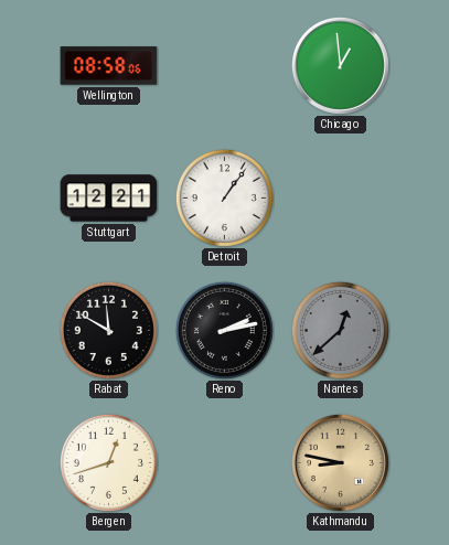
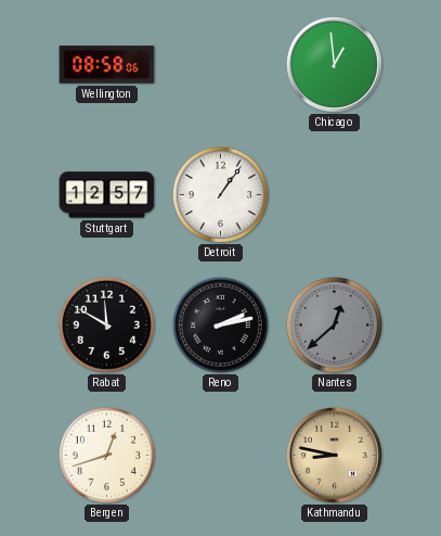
Stuttgart: 12:21 -> 12:57 (107, 195)
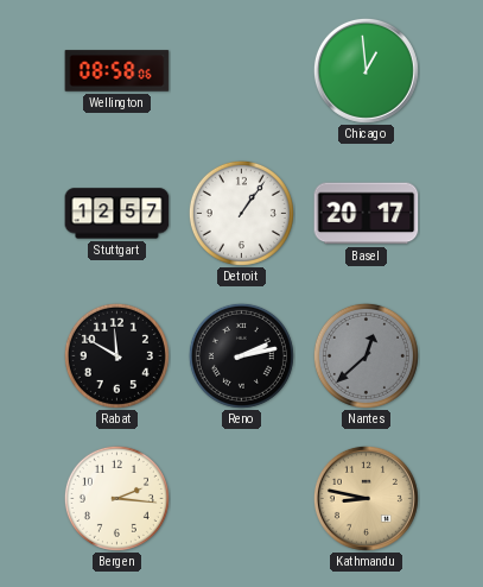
Basel: none -> 20:17 (367, 214)
Bergen: 12:42 -> 2:16 (116, 498)
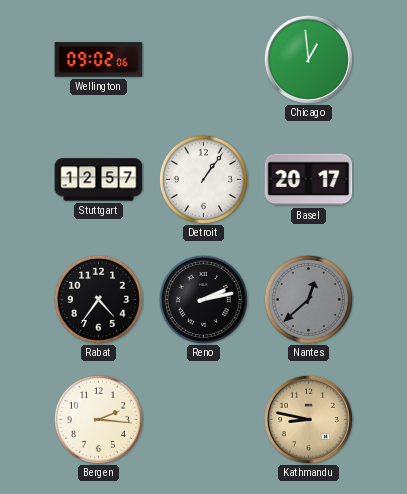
Wellington: 08:58 -> 09:02 (99, 60)
Rabat: 11:50 -> 4:36 (98, 299)
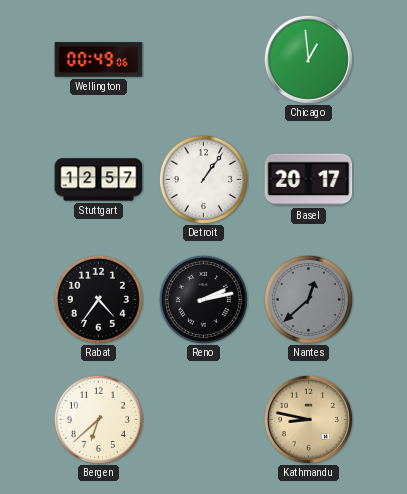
Wellington: 09:02 -> 00:49 (99, 60)
Bergen: 2:16 -> 6:38 (98, 419)
